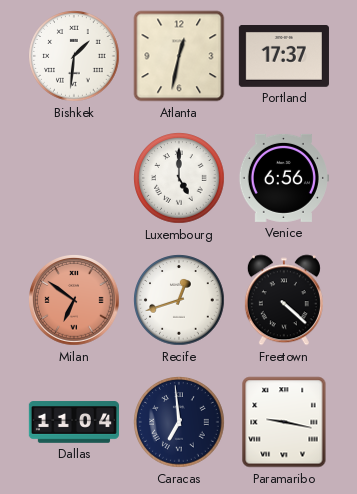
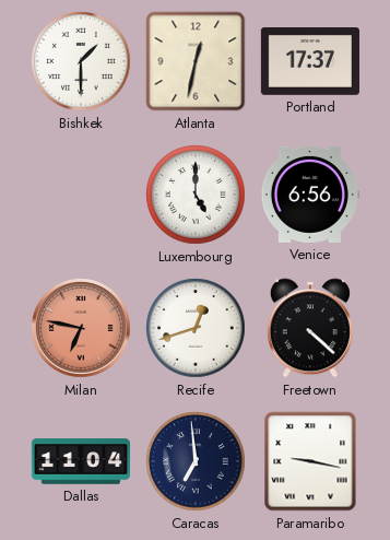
Bishkek: 1:31 -> 1:30 (81, 61)
Milan: 6:51 -> 6:47 (82, 329)
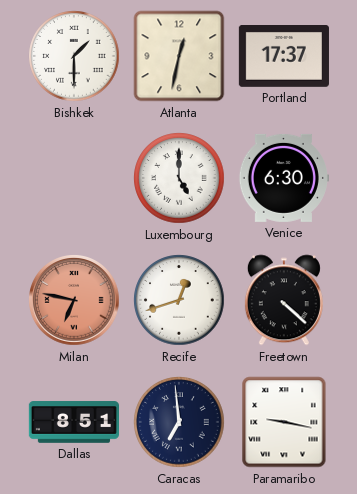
Venice: 6:56 -> 6:30 (284, 178)
Dallas: 11:04 -> 8:51 (73, 422)
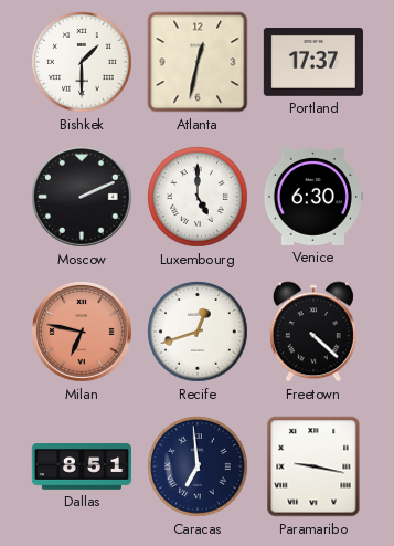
Moscow: none -> 2:11 (83, 198)
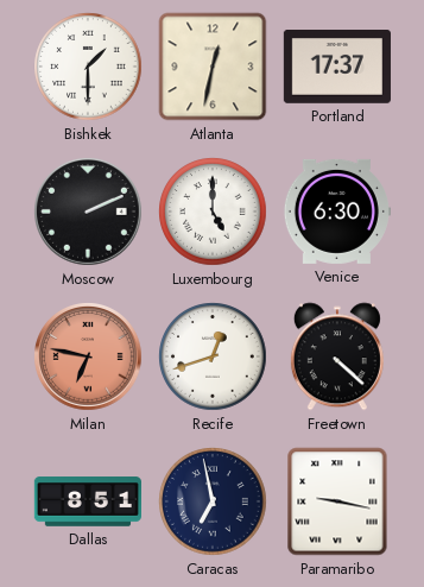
Caracas: 6:59 -> 6:58 (213, 501)
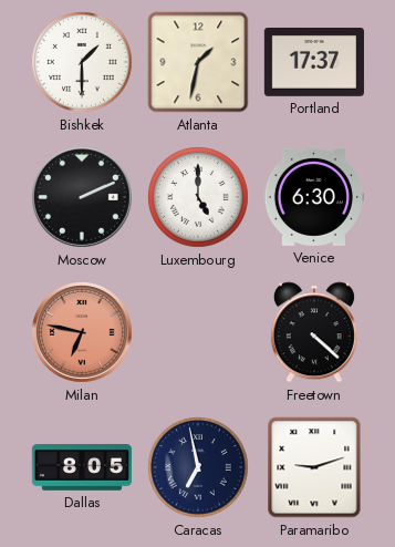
Atlanta: 12:32 -> 1:32 (198, 62)
Recife: 12:42 -> none (213, 356)
Dallas: 8:51 -> 8:05 (81, 467)
Paramaribo: 9:17 -> 9:12 (314, 467)
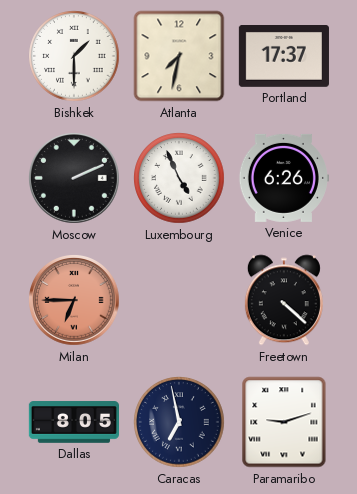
Atlanta: 1:32 -> 7:32 (179, 56)
Luxembourg: 5:00 -> 4:56 (179, 178)
Venice: 6:30 -> 6:26 (284, 178)
Milan: 6:47 -> 6:45 (75, 301)
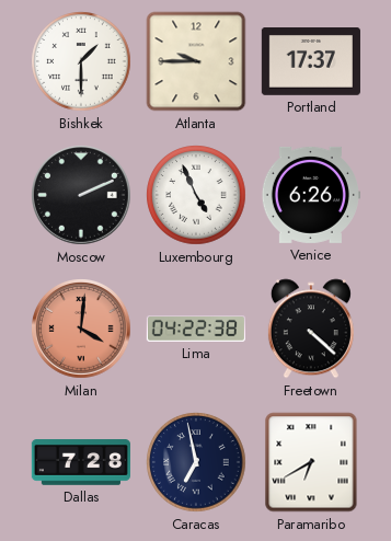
Atlanta: 7:32 -> 9:45 (196, 61)
Milan: 6:45 -> 4:01 (82, 330)
Lima: none -> 04:22 (196, 329)
Dallas: 8:05 -> 7:28 (80, 462)
Paramaribo: 9:12 -> 6:40 (311, 462)
